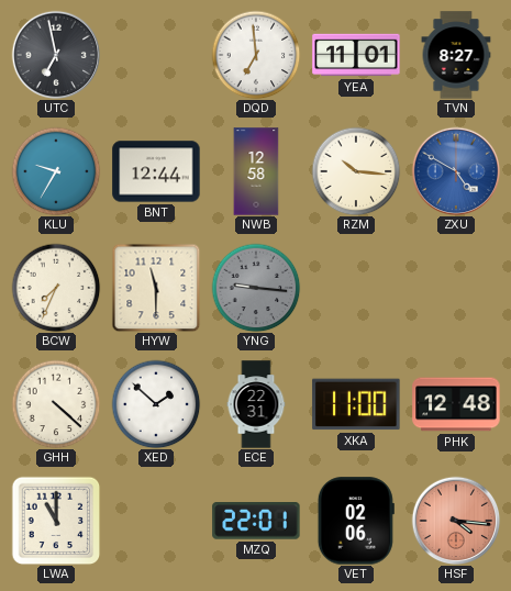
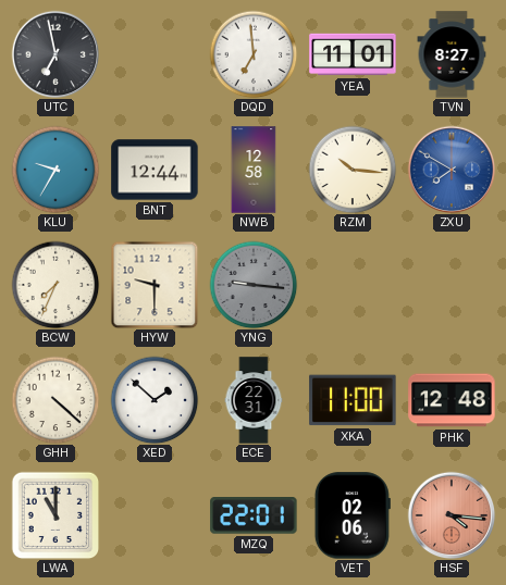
ZXU: 4:50 -> 7:50 (452, 170)
HYW: 11:30 -> 9:30 (155, 285)
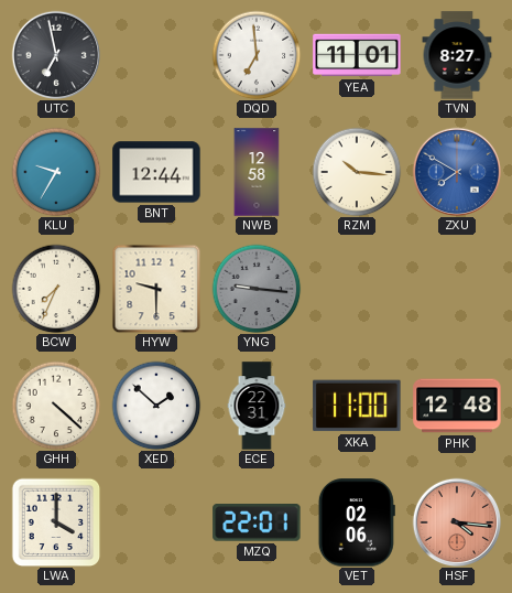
LWA: 11:00 -> 4:00 (56, 522)
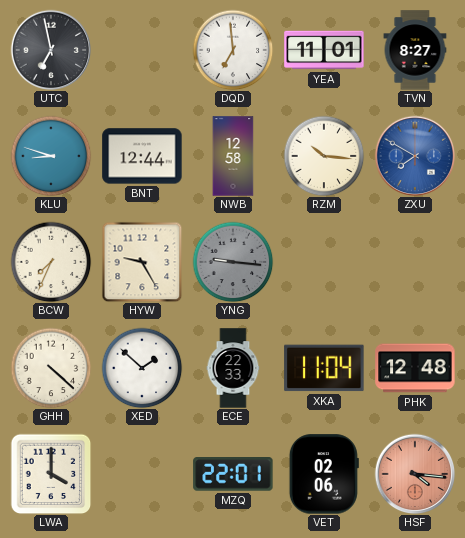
KLU: 9:35 -> 8:48 (51, 156)
HYW: 9:30 -> 9:25 (142, 262)
ECE: 22:31 -> 22:33 (233, 368)
XKA: 11:00 -> 11:04 (324, 368)
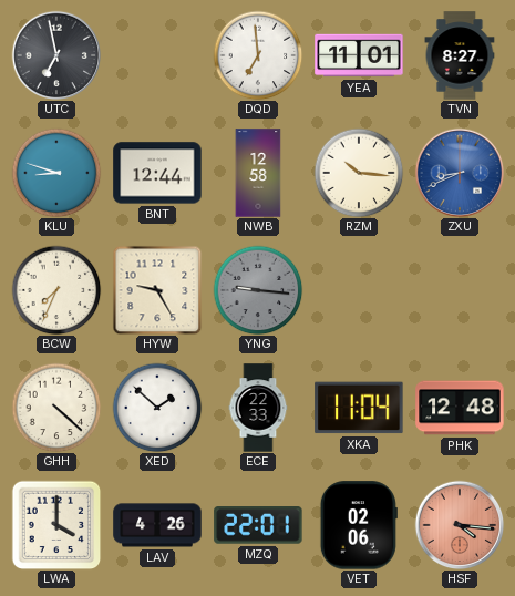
ZXU: 7:50 -> 8:41 (460, 173)
LAV: none -> 4:26 (157, 525)
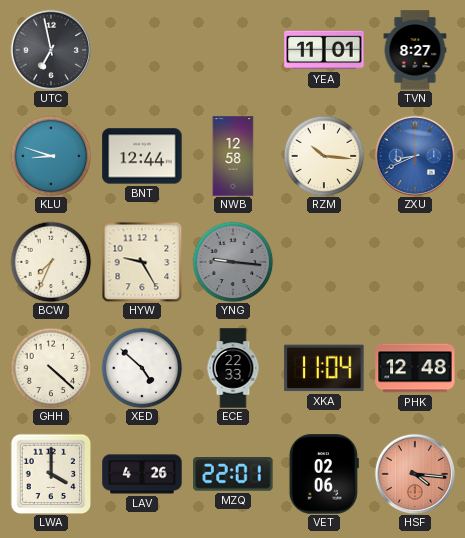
DQD: 6:59 -> none (258, 55)
XED: 1:52 -> 4:52 (142, 368)
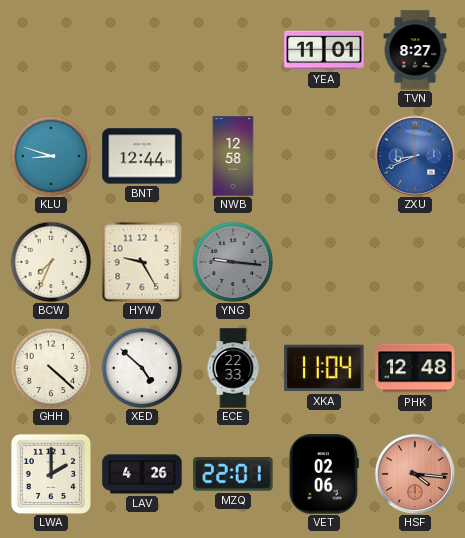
UTC: 6:58 -> none (51, 50)
RZM: 10:16 -> none (324, 156)
LWA: 4:00 -> 2:00 (51, 474)
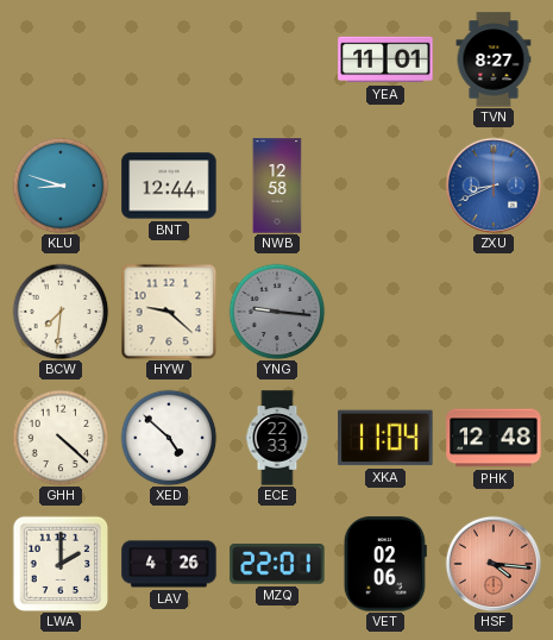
BCW: 7:34 -> 7:31 (61, 312)
HYW: 9:25 -> 9:22 (169, 312)
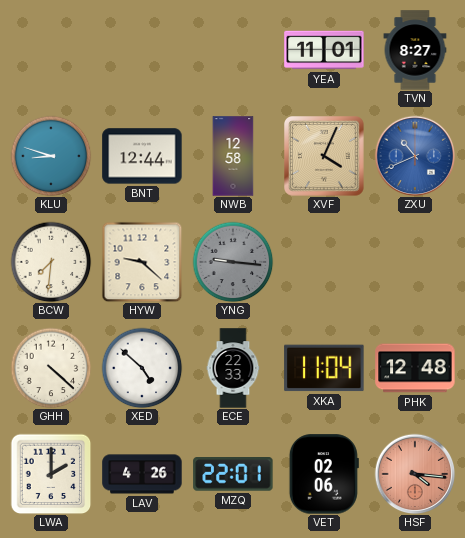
XVF: none -> 4:04 (325, 157)
ZXU: 8:41 -> 10:41 (415, 156)
